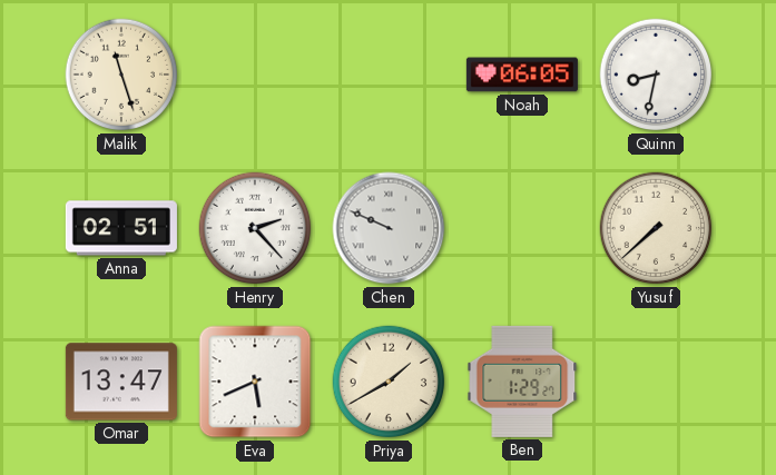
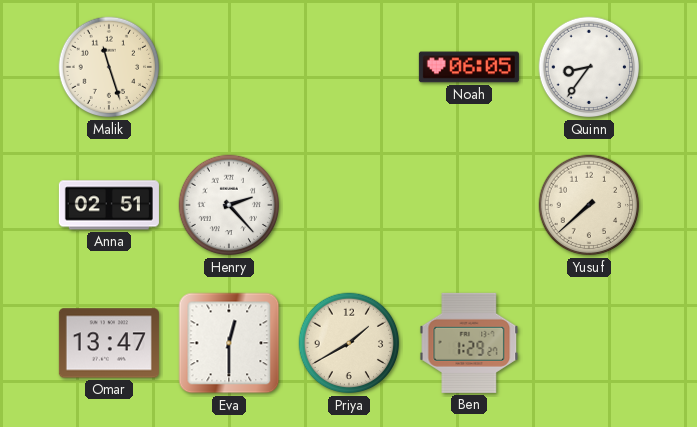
Quinn: 8:32 -> 8:36 (589, 67)
Chen: 9:49 -> none (389, 228)
Eva: 5:41 -> 12:30 (229, 343)
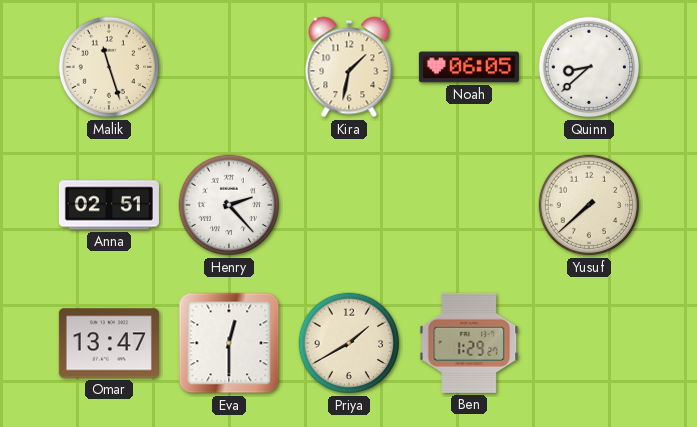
Kira: none -> 1:32 (349, 67)
Quinn: 8:36 -> 8:38 (589, 67)
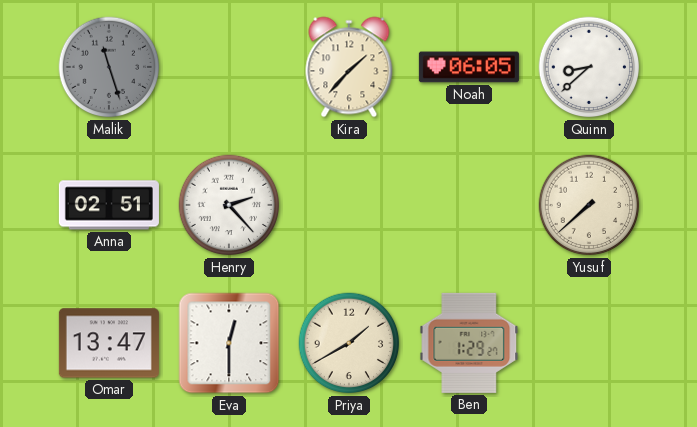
Malik dial: cream -> grey (109, 67)
Kira: 1:32 -> 1:37 (349, 67)
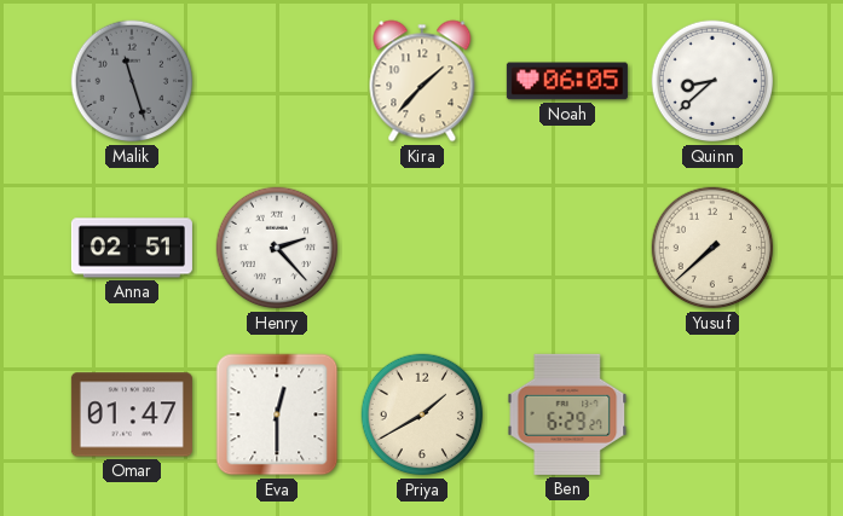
Omar: 13:47 -> 01:47 (132, 414)
Ben: 1:29 -> 6:29 (567, 414)
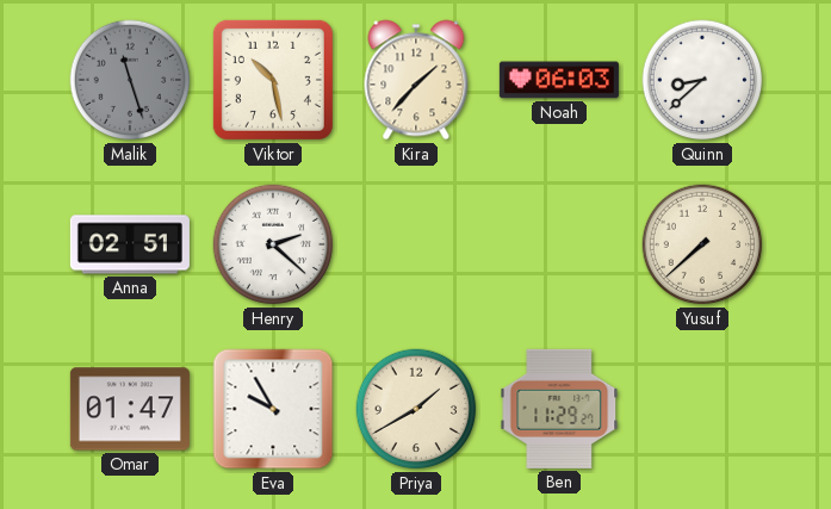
Viktor: none -> 10:28 (273, 80)
Noah: 06:05 -> 06:03 (559, 80)
Henry: 2:23 -> 2:22 (273, 244)
Eva: 12:30 -> 9:55 (273, 409)
Ben: 6:29 -> 11:29 (559, 409)
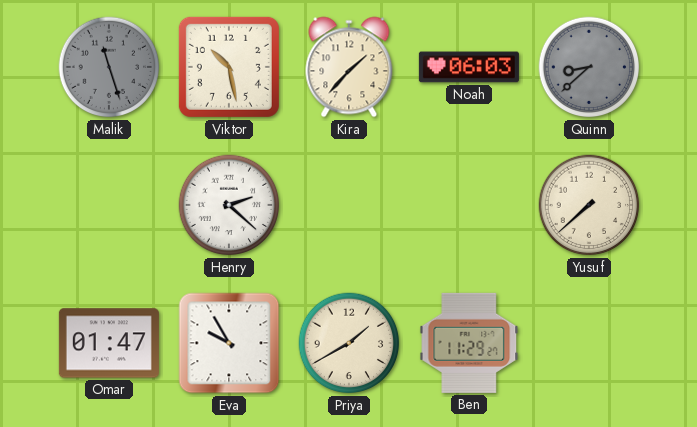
Quinn dial: white -> grey (589, 67)
Anna: 02:51 -> none (130, 244)
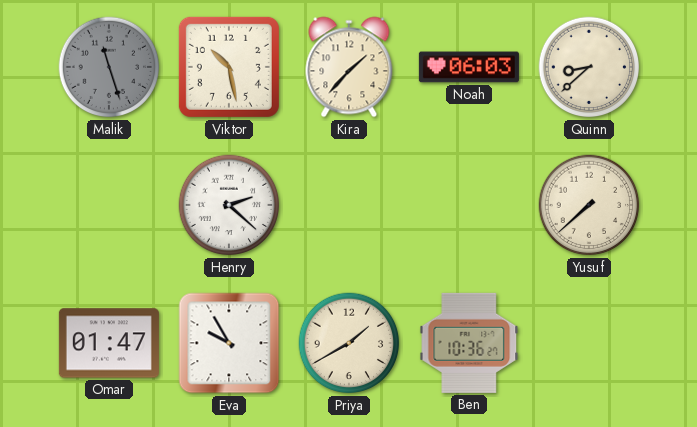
Quinn dial: grey -> cream (589, 67)
Ben: 11:29 -> 10:36 (469, 343)
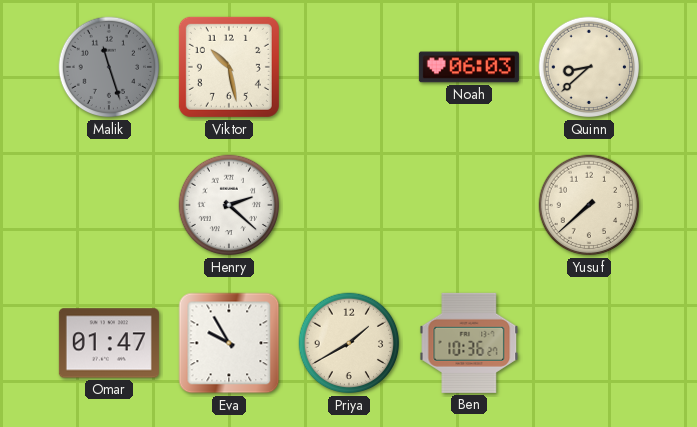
Kira: 1:37 -> none (349, 67)
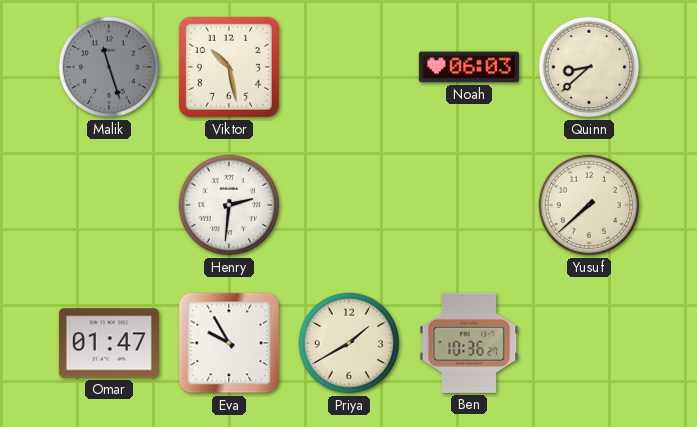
Henry: 2:22 -> 2:31 (229, 205)
